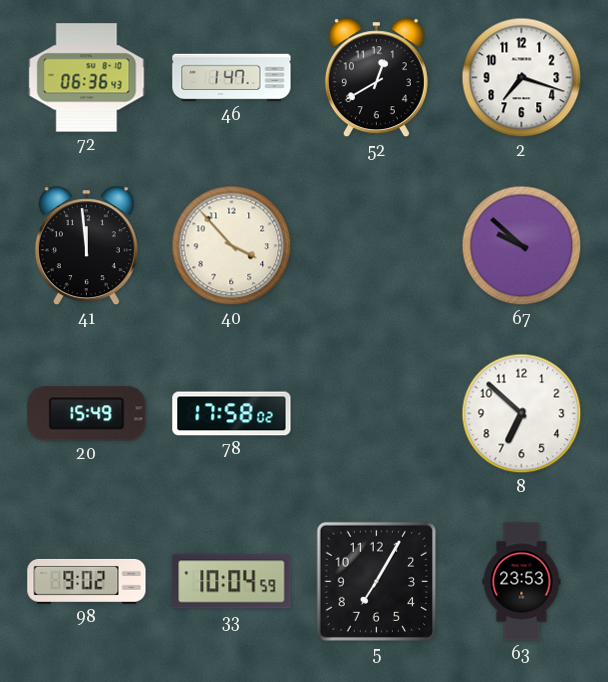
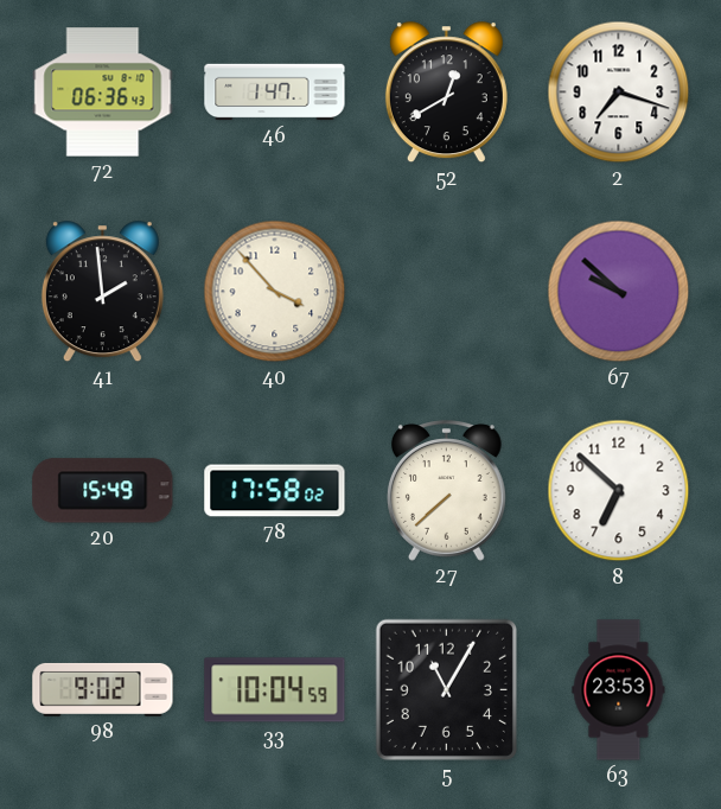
41: 11:59 -> 1:59 (102, 292)
27: none -> 7:38 (446, 491)
5: 7:05 -> 11:05 (446, 689)
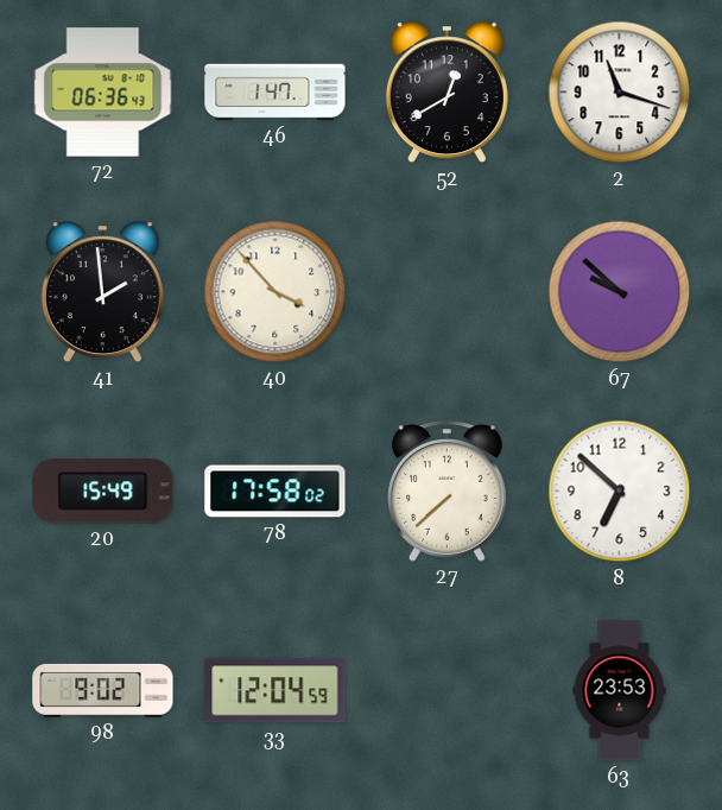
2: 7:18 -> 11:18 (620, 93)
33: 10:04 -> 12:04 (275, 691)
5: 11:05 -> none (446, 689)
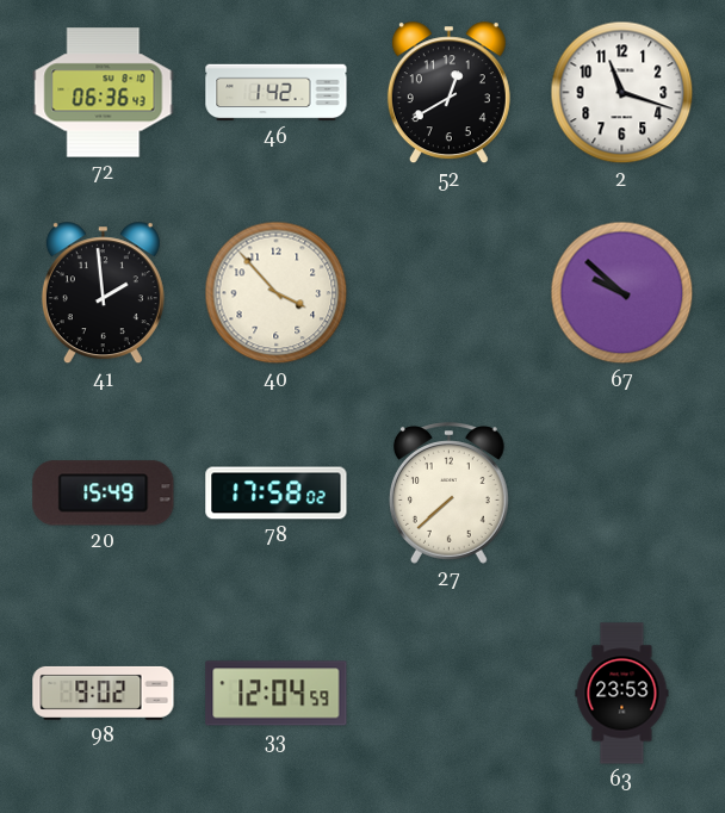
46: 1:47 -> 1:42 (277, 93)
8: 6:52 -> none (620, 492)
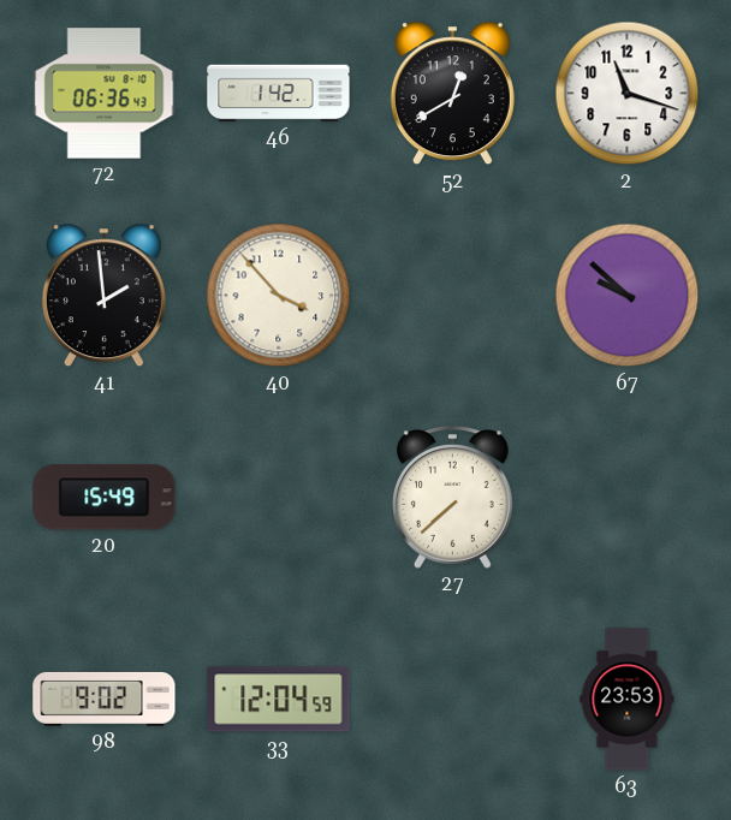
78: 17:58 -> none (277, 494)
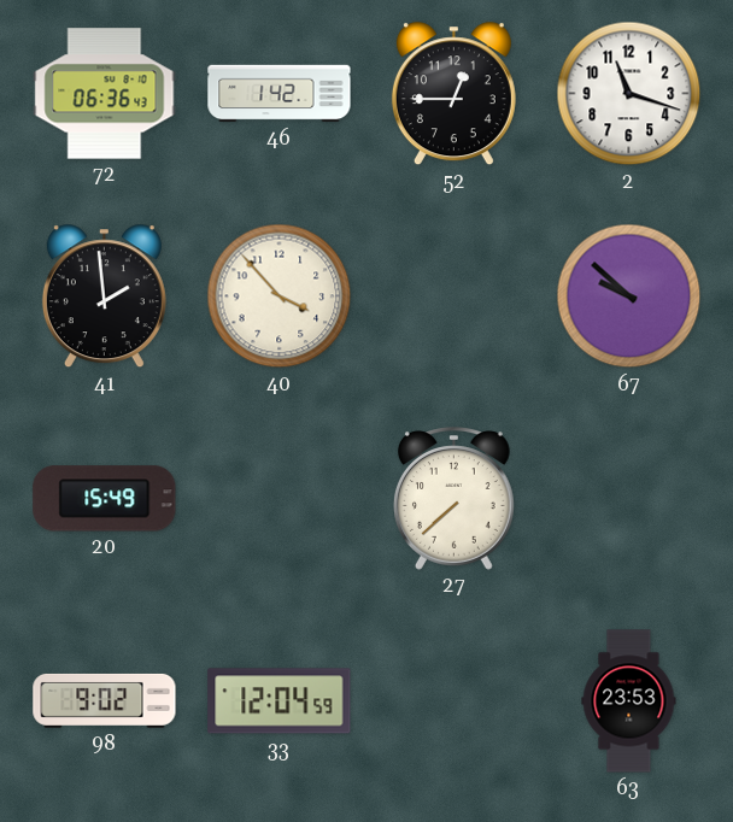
52: 12:40 -> 12:45 (453, 94)
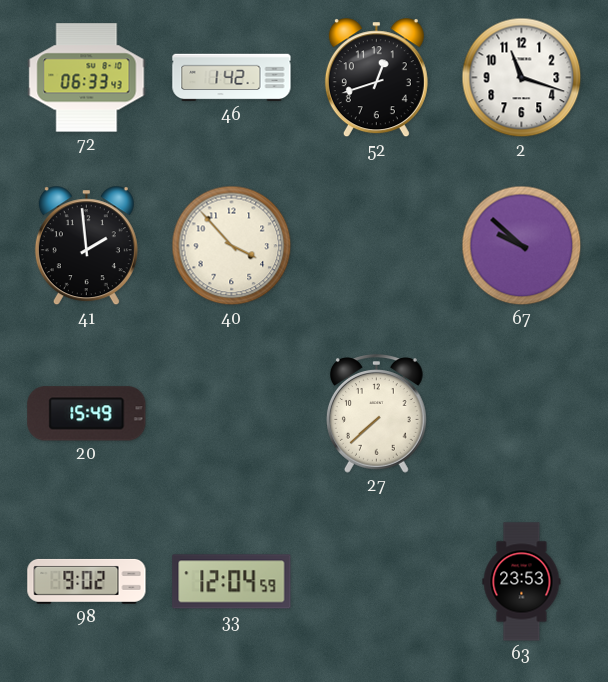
72: 06:36 -> 06:33 (87, 78)
52: 12:45 -> 12:42 (376, 78)
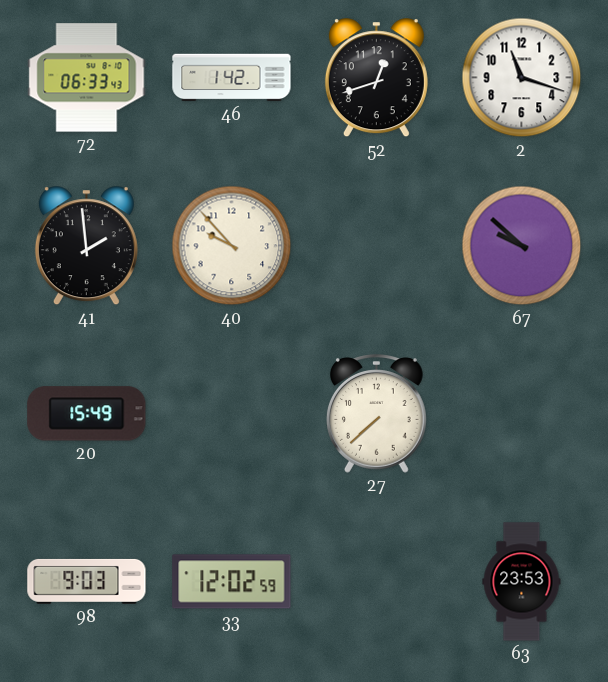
40: 3:53 -> 9:53 (232, 246)
98: 9:02 -> 9:03 (87, 581)
33: 12:04 -> 12:02 (232, 582)
